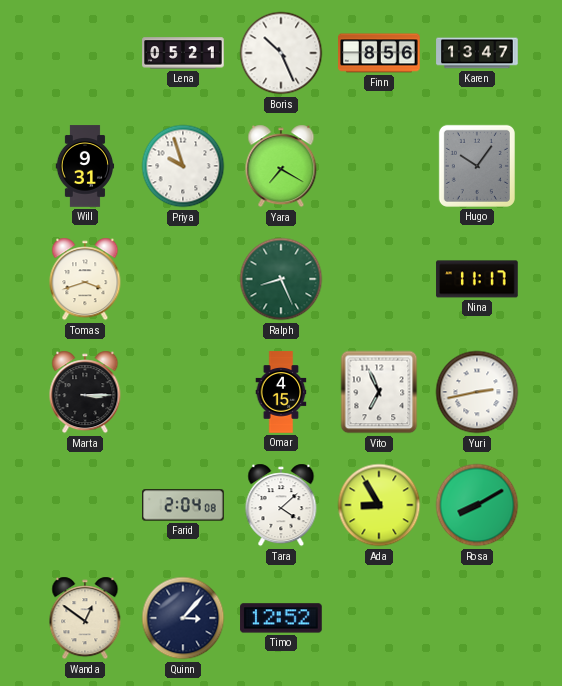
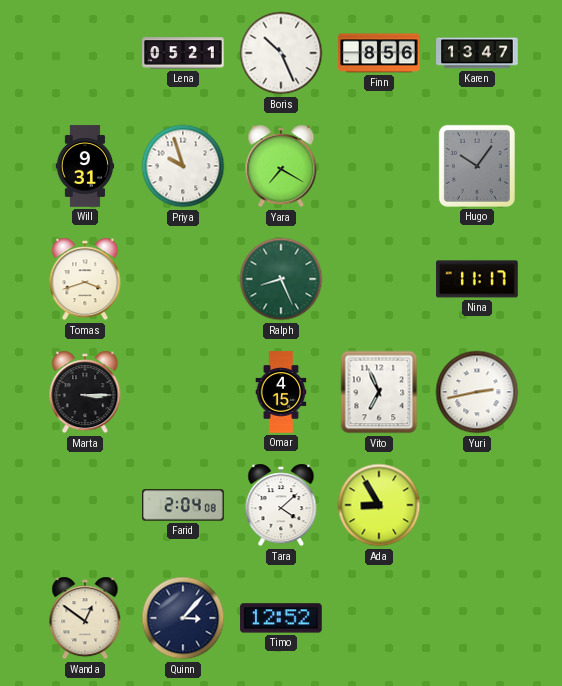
Rosa: 8:10 -> none (477, 505)
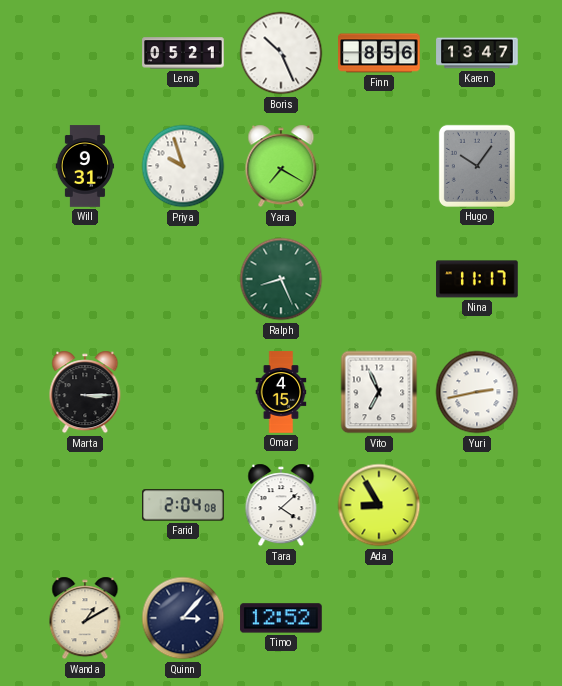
Tomas: 3:42 -> none (85, 279)
Wanda: 12:51 -> 1:10 (85, 618)
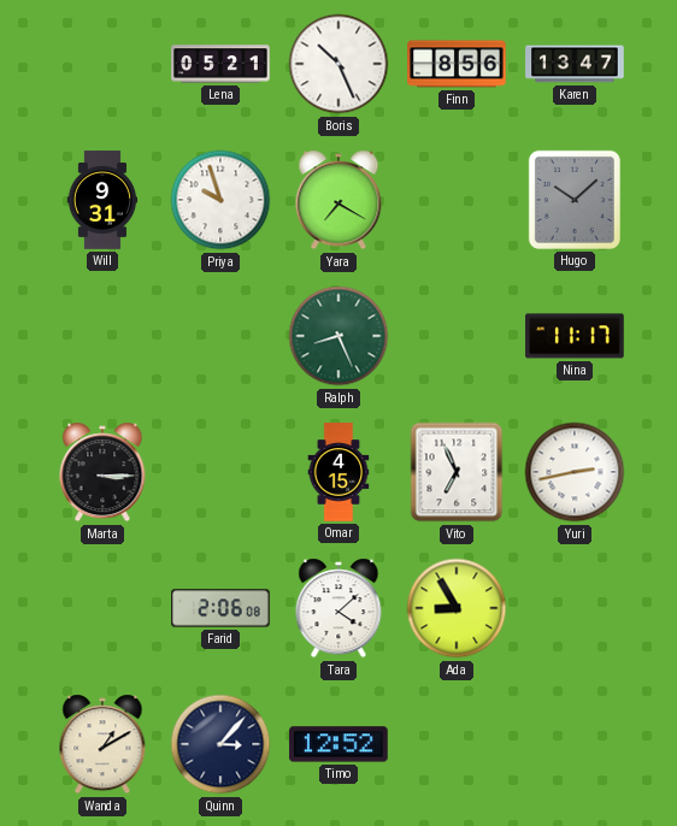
Hugo: 10:06 -> 10:08 (575, 200)
Farid: 2:04 -> 2:06 (220, 608)
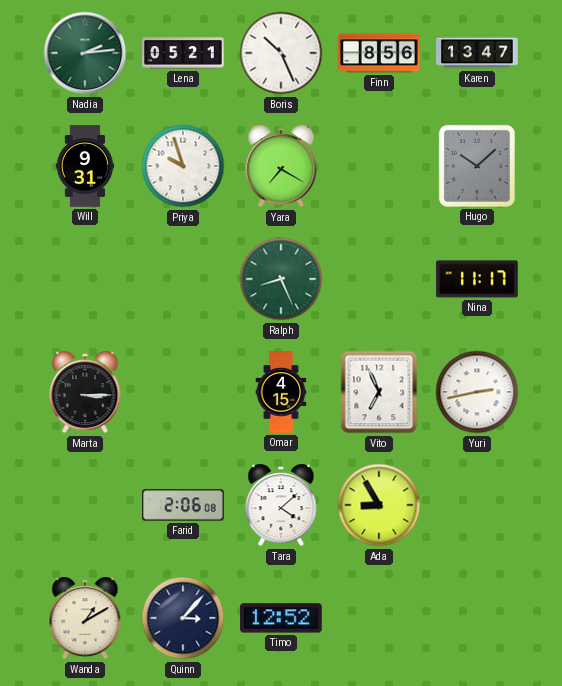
Nadia: none -> 2:14 (85, 53)
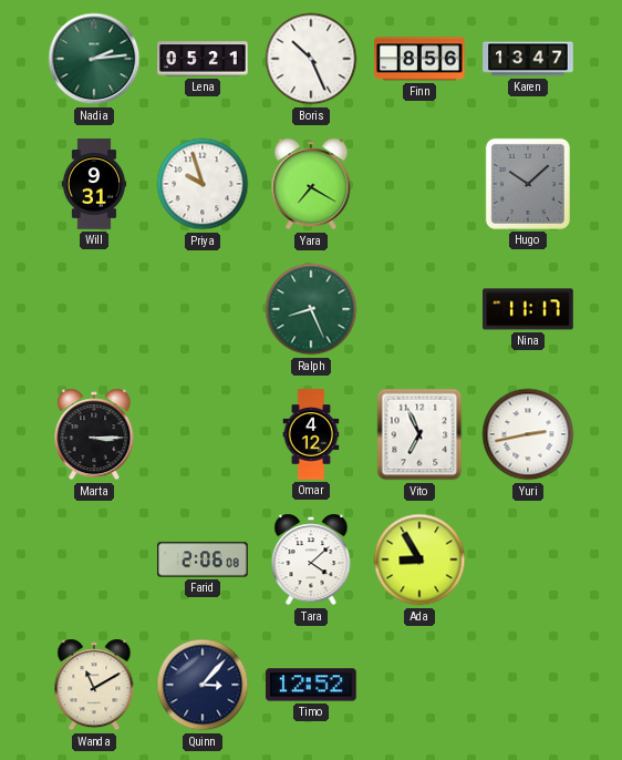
Omar: 4:15 -> 4:12 (311, 434)
Wanda: 1:10 -> 11:10 (94, 685)
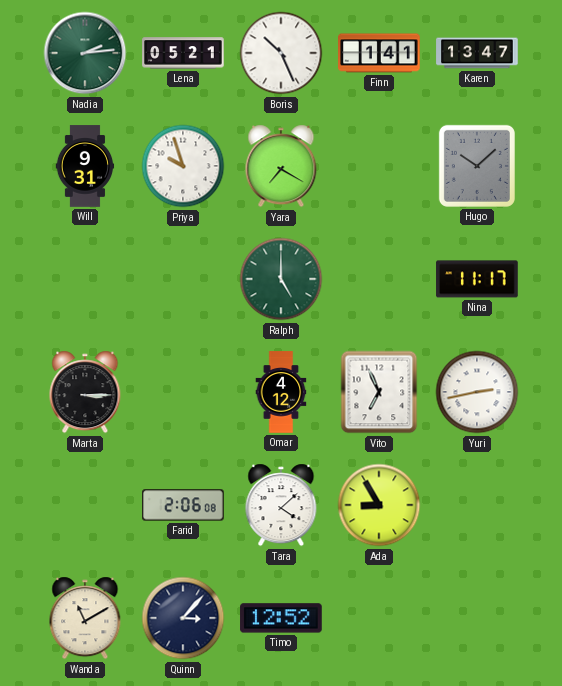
Finn: 8:56 -> 1:41 (379, 53)
Ralph: 8:26 -> 5:00 (281, 279)
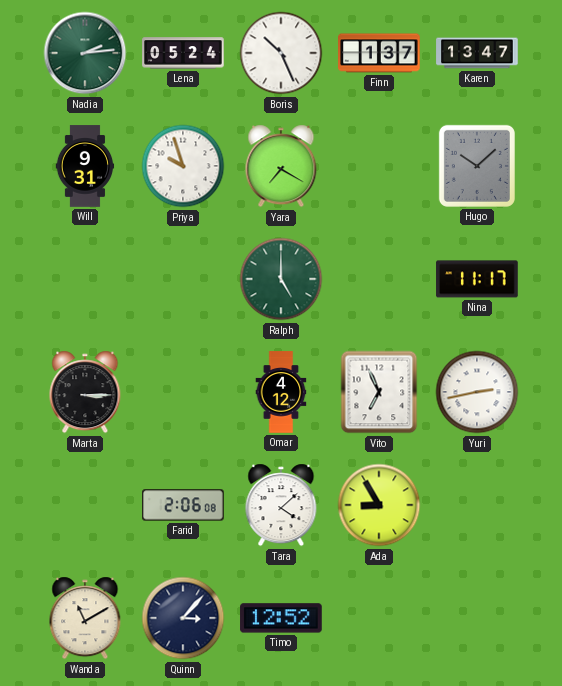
Lena: 05:21 -> 05:24 (183, 53)
Finn: 1:41 -> 1:37 (379, 53)
